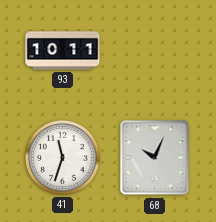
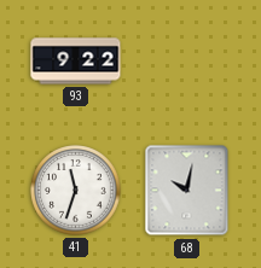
93: 10:11 -> 9:22 (76, 62)
68: 10:04 -> 10:02 (187, 191)
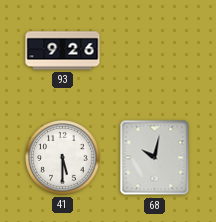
93: 9:22 -> 9:26 (63, 51)
41: 11:33 -> 5:30 (63, 158)
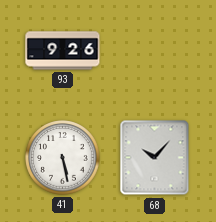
41: 5:30 -> 5:28 (63, 158)
68: 10:02 -> 10:07 (155, 158)
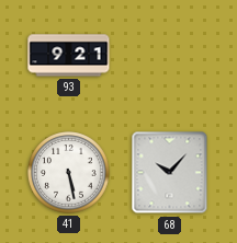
93: 9:26 -> 9:21 (69, 56)
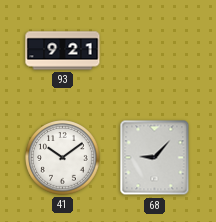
41: 5:28 -> 10:09 (63, 158)
68: 10:07 -> 9:07 (155, 158)
